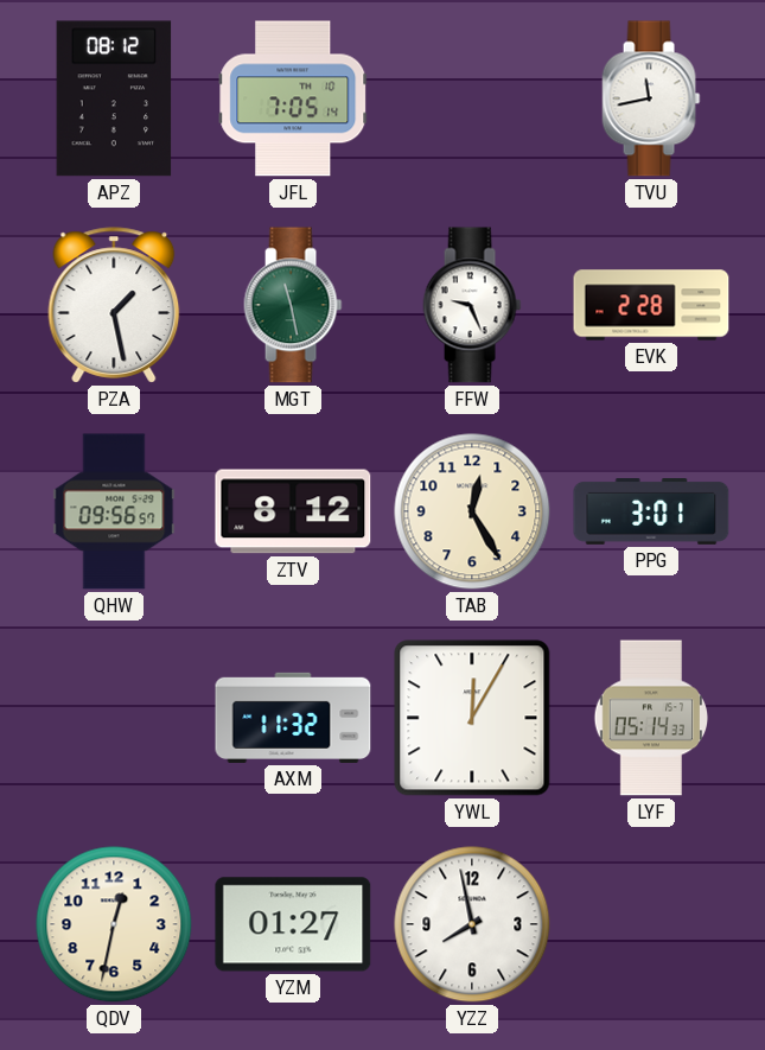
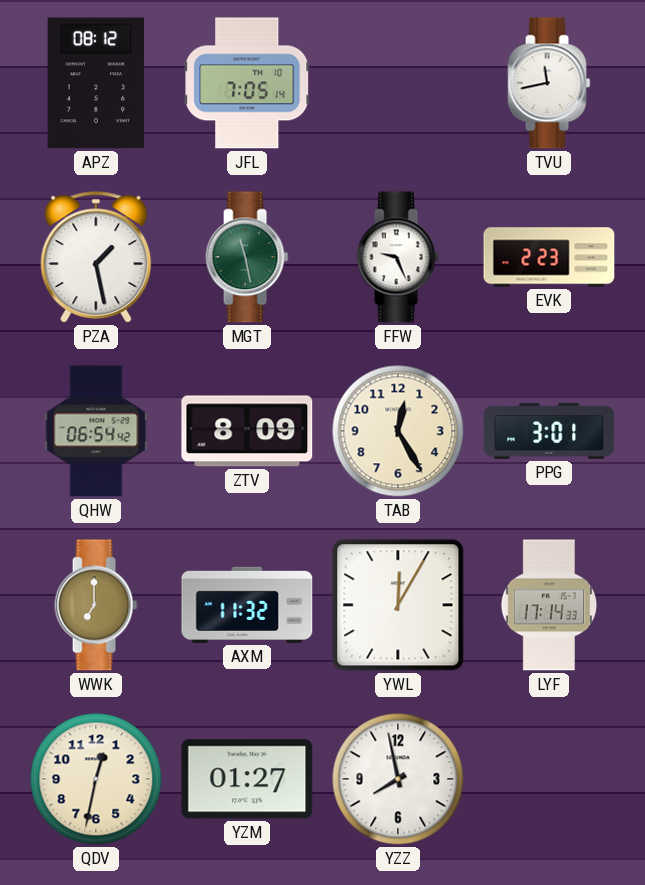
EVK: 2:28 -> 2:23 (549, 257)
QHW: 09:56 -> 06:54 (96, 431)
ZTV: 8:12 -> 8:09 (247, 431)
WWK: none -> 7:00 (96, 605)
LYF: 05:14 -> 17:14 (549, 605)
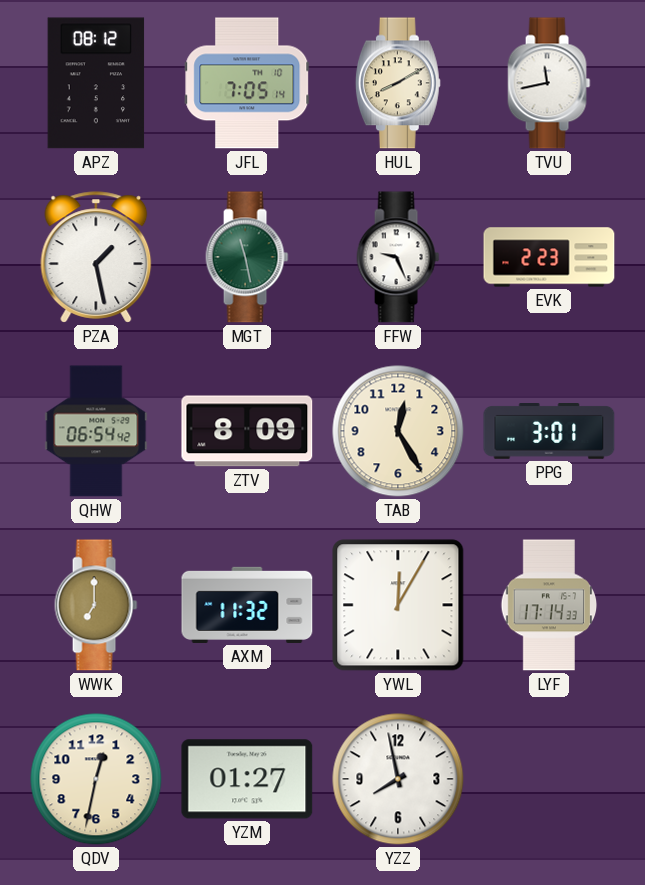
HUL: none -> 8:10 (398, 83)
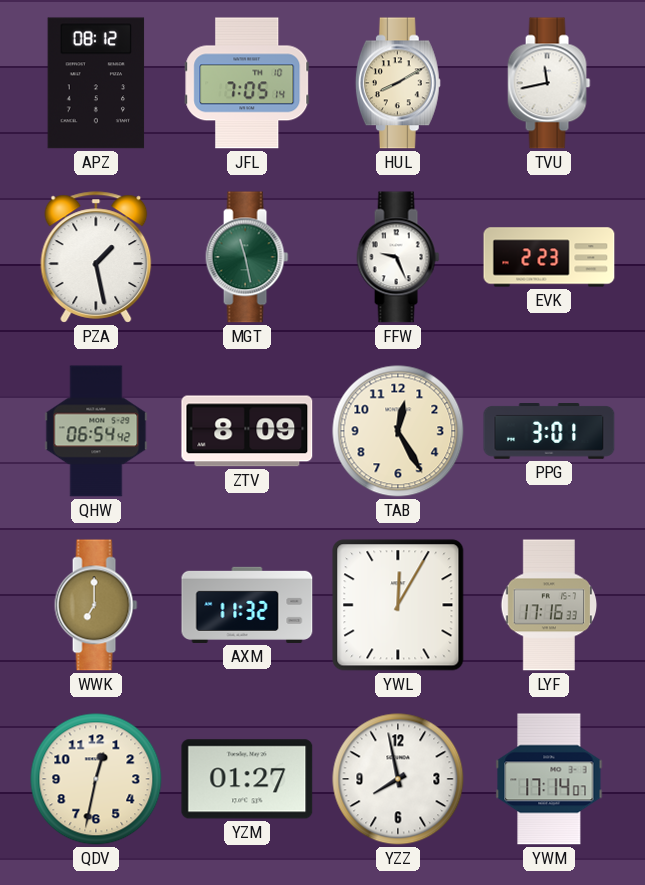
LYF: 17:14 -> 17:16 (549, 605)
YWM: none -> 17:14 (549, 779)
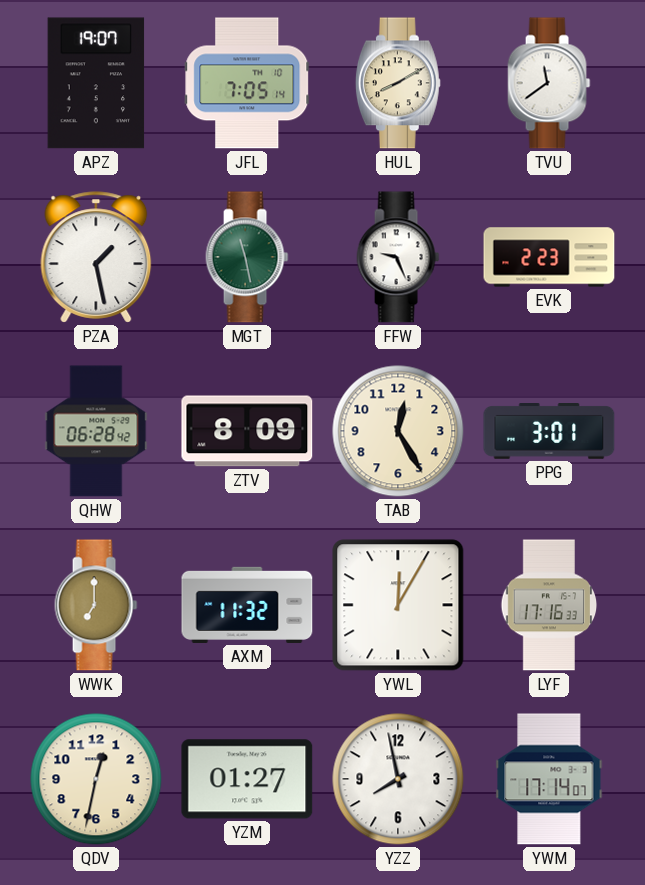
APZ: 08:12 -> 19:07 (96, 83)
TVU: 11:43 -> 11:39 (549, 83)
QHW: 06:54 -> 06:28 (96, 431)
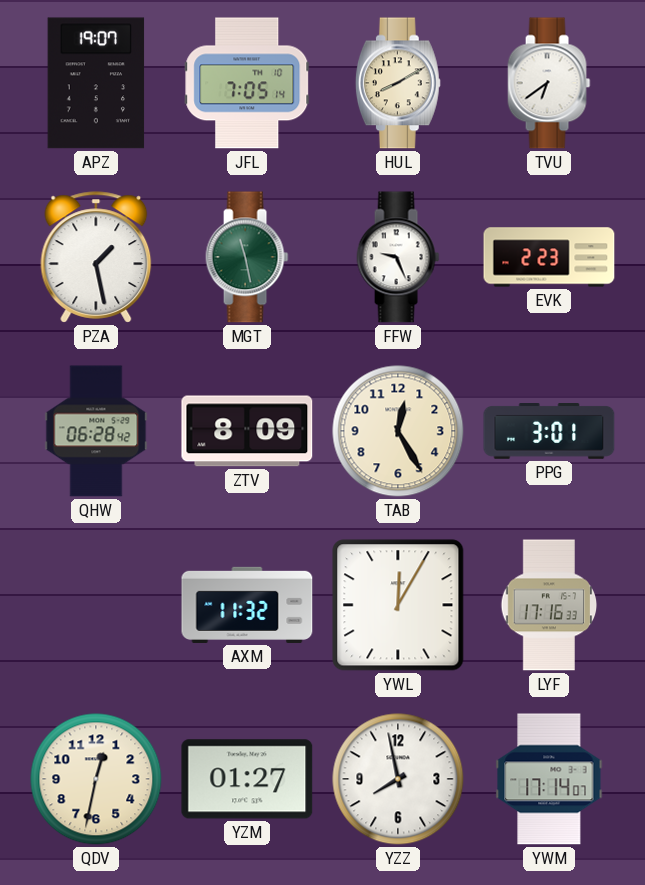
TVU: 11:39 -> 6:39 (549, 83)
WWK: 7:00 -> none (96, 605)
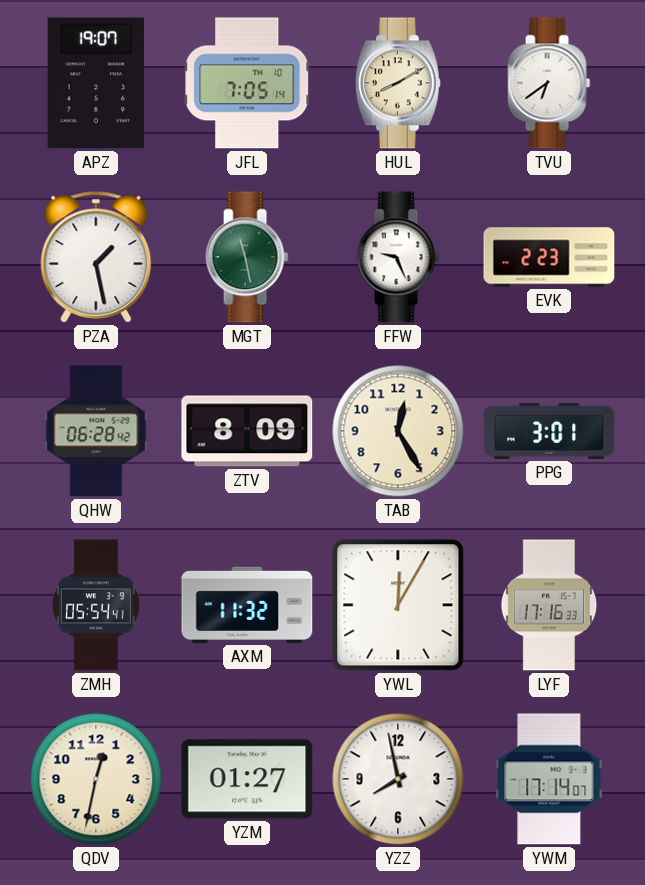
ZMH: none -> 05:54 (96, 605)
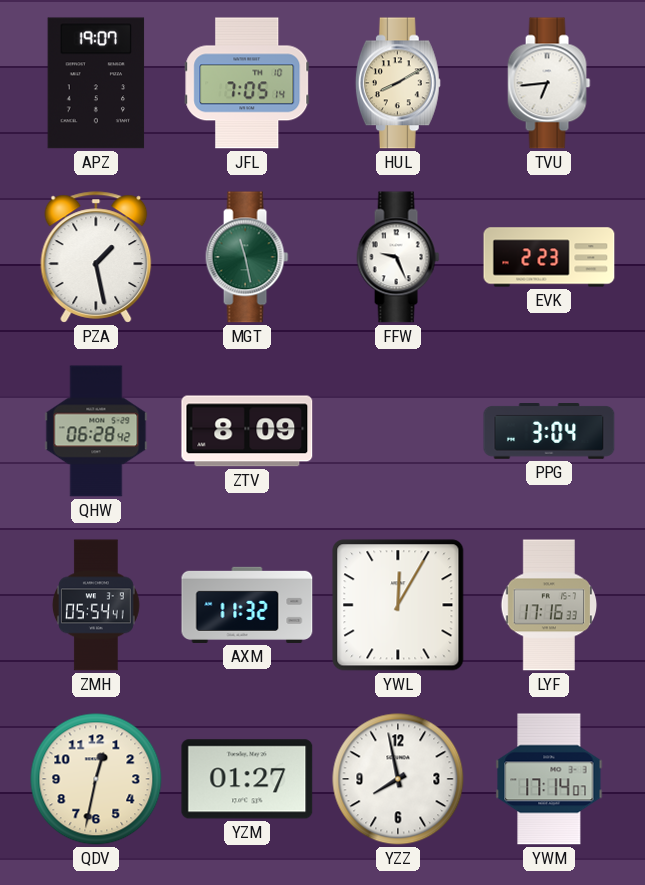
TVU: 6:39 -> 6:44 (549, 83)
TAB: 12:25 -> none (398, 431)
PPG: 3:01 -> 3:04 (549, 432)
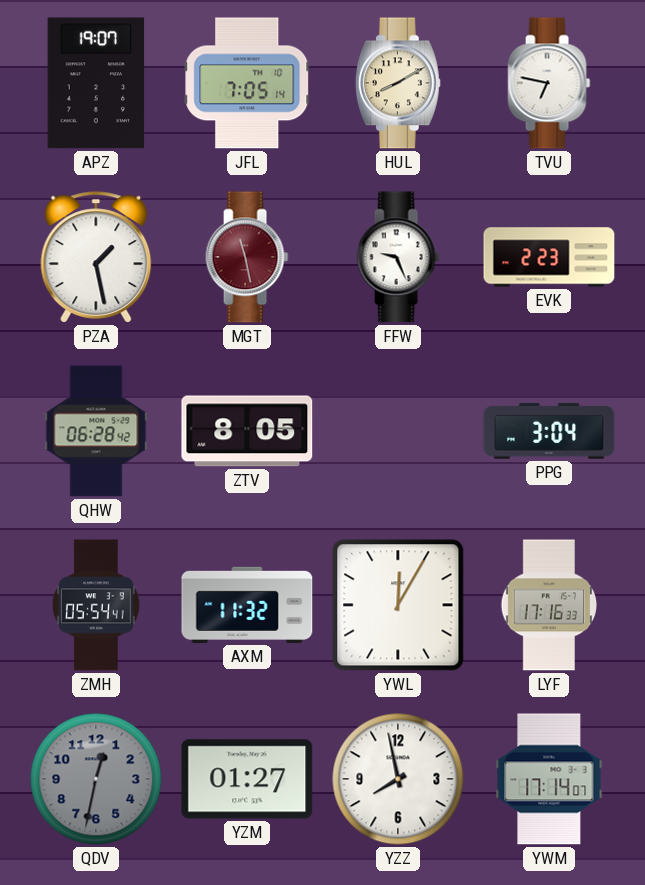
TVU: 6:44 -> 6:47 (549, 83)
MGT dial: green -> burgundy (247, 257)
ZTV: 8:09 -> 8:05 (247, 431)
QDV dial: cream -> grey (96, 779)
